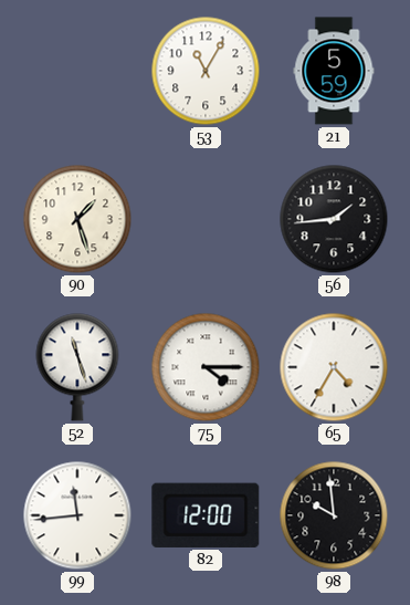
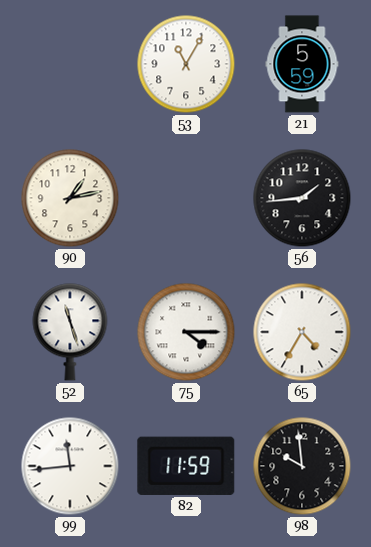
90: 1:27 -> 1:13 (70, 198)
82: 12:00 -> 11:59 (186, 466)
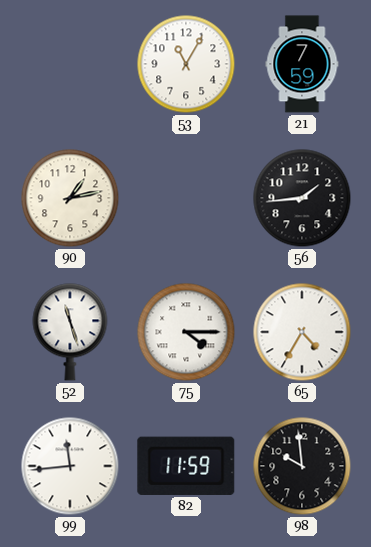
21: 5:59 -> 7:59 (302, 64)
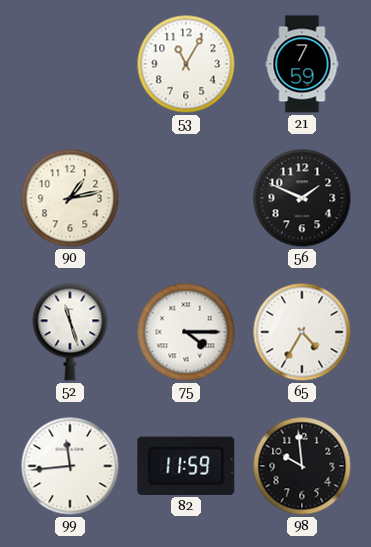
56: 1:44 -> 1:49 (302, 198)
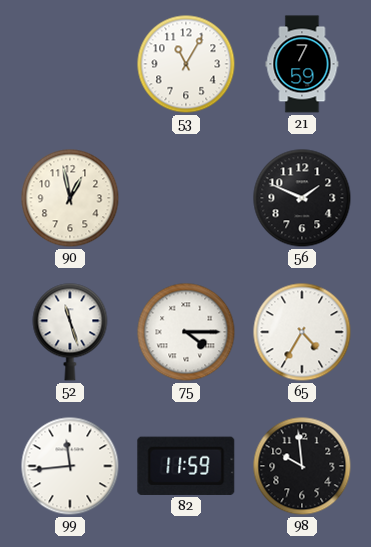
90: 1:13 -> 12:58 (70, 198)
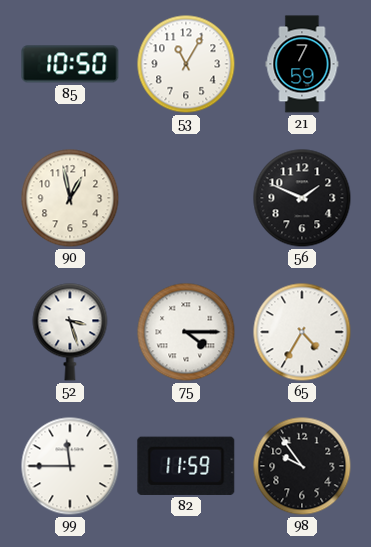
85: none -> 10:50 (70, 64)
52: 11:27 -> 3:27 (70, 332)
99: 11:44 -> 11:45 (70, 466)
98: 9:59 -> 9:54 (302, 466)
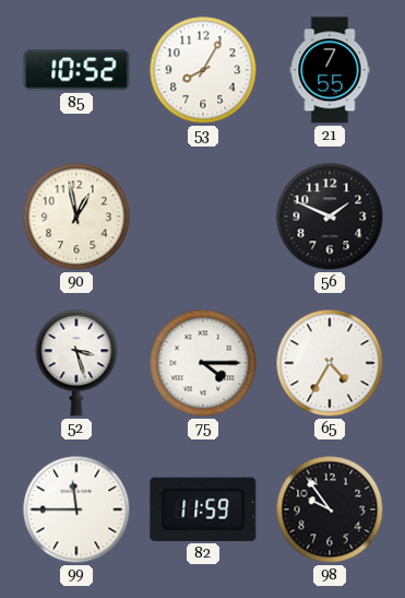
85: 10:50 -> 10:52 (76, 70)
53: 11:05 -> 8:05 (203, 70)
21: 7:59 -> 7:55 (330, 70)
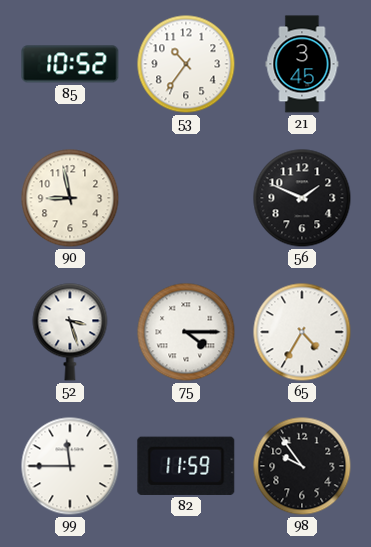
53: 8:05 -> 10:36 (186, 64)
21: 7:55 -> 3:45 (302, 64)
90: 12:58 -> 8:58 (70, 198)
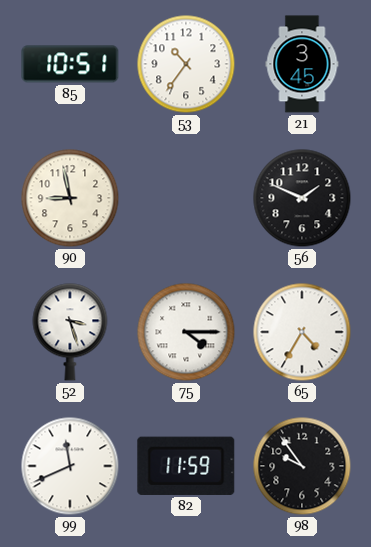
85: 10:52 -> 10:51 (70, 64)
99: 11:45 -> 11:41 (70, 466)
